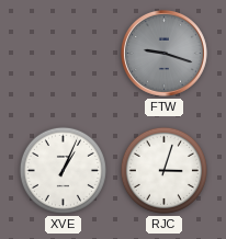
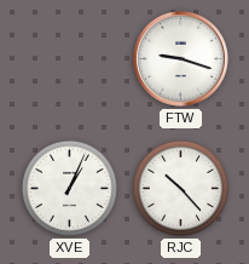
FTW dial: grey -> white (180, 58)
RJC: 3:03 -> 10:23 (180, 188)
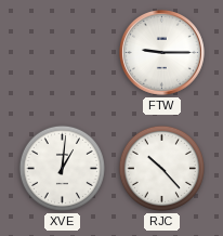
FTW: 9:18 -> 9:15 (161, 52)
XVE: 1:04 -> 1:01 (62, 168)
